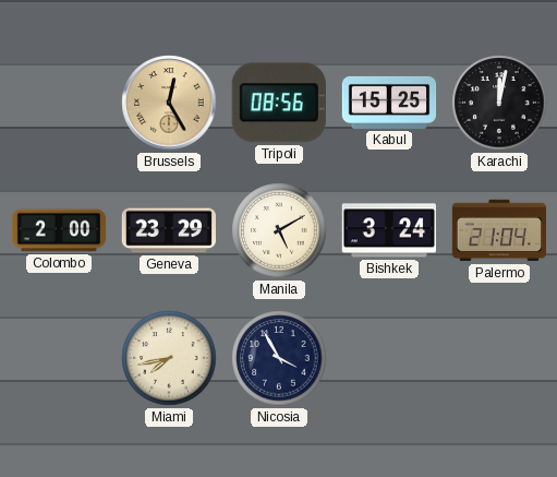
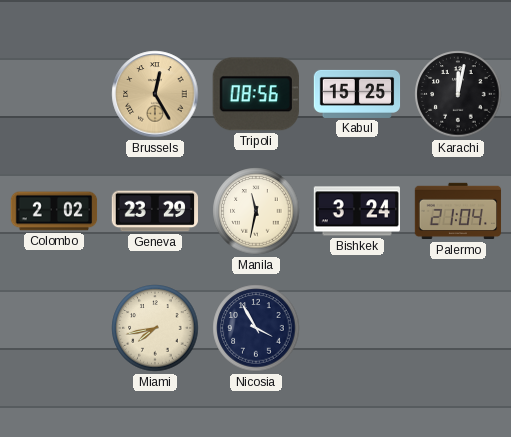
Colombo: 2:00 -> 2:02 (54, 211)
Manila: 5:10 -> 11:32 (256, 211)
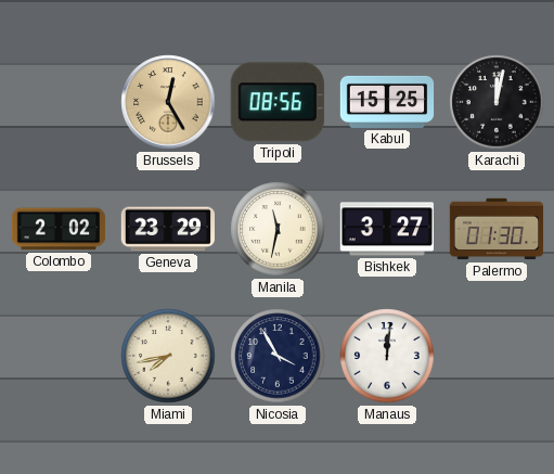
Bishkek: 3:24 -> 3:27 (387, 229)
Palermo: 21:04 -> 01:30 (497, 229)
Manaus: none -> 12:01 (387, 356)
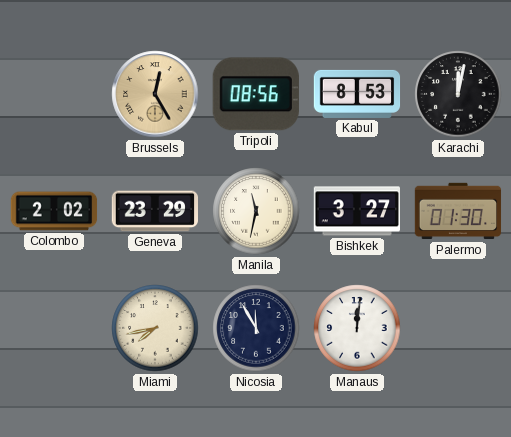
Kabul: 15:25 -> 8:53 (357, 94)
Nicosia: 3:55 -> 11:55 (256, 328)
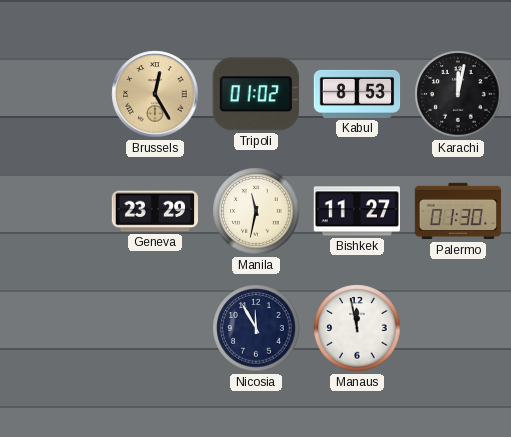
Tripoli: 08:56 -> 01:02 (256, 94)
Colombo: 2:02 -> none (54, 211)
Bishkek: 3:27 -> 11:27 (357, 211)
Miami: 7:43 -> none (155, 328)
Manaus: 12:01 -> 11:58 (357, 328)
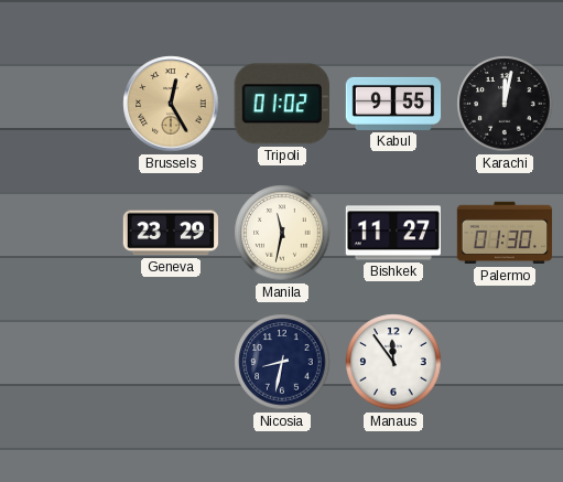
Kabul: 8:53 -> 9:55 (393, 104)
Nicosia: 11:55 -> 8:32 (282, 362)
Manaus: 11:58 -> 11:54 (393, 362)
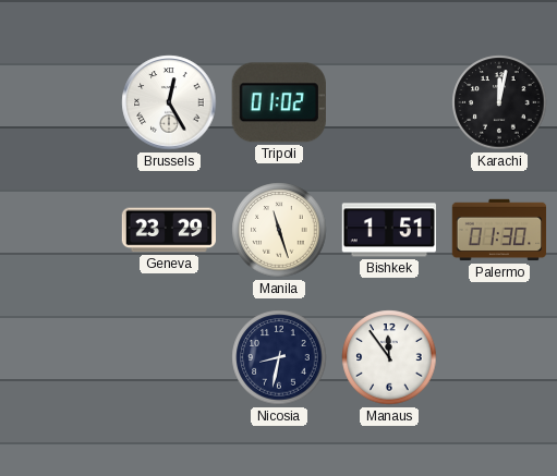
Brussels dial: champagne -> white (169, 102)
Kabul: 9:55 -> none (393, 104)
Manila: 11:32 -> 11:27 (279, 230)
Bishkek: 11:27 -> 1:51 (389, 230)
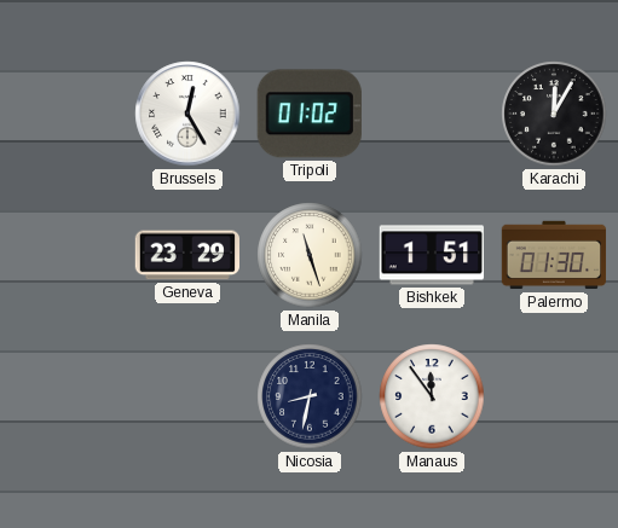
Karachi: 12:02 -> 12:05 (554, 114)
